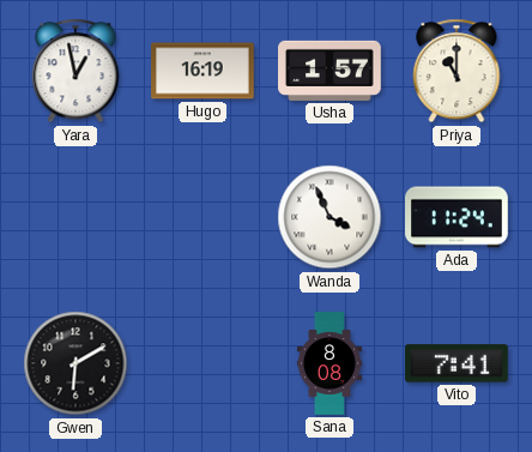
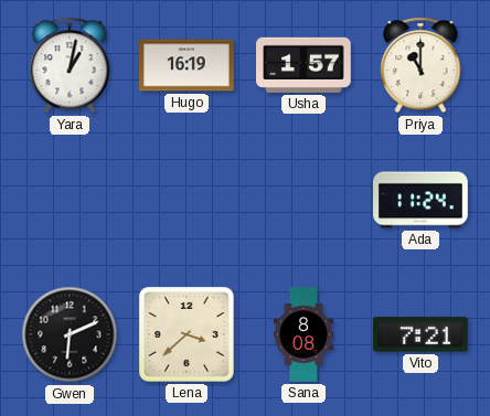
Yara: 12:58 -> 1:02 (70, 65)
Wanda: 3:56 -> none (330, 217)
Gwen: 6:10 -> 6:11 (70, 334)
Lena: none -> 3:38 (187, 334)
Vito: 7:41 -> 7:21 (422, 334)
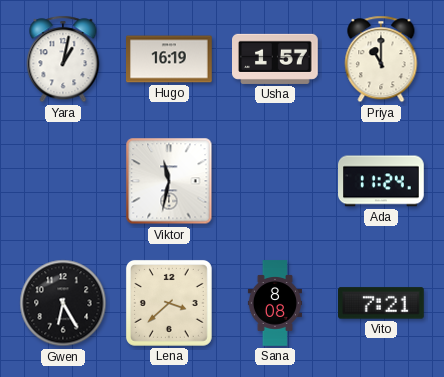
Viktor: none -> 11:32 (169, 181)
Gwen: 6:11 -> 6:25 (63, 303)
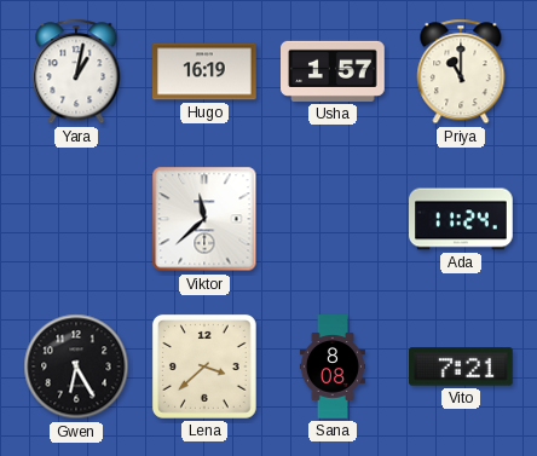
Viktor: 11:32 -> 11:38 (204, 219)
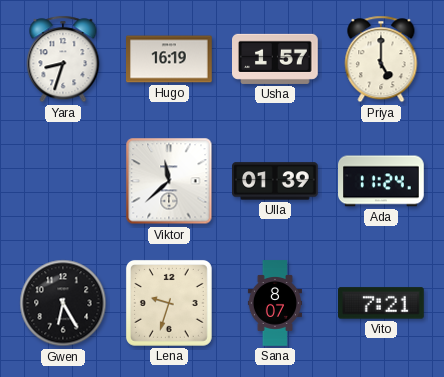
Yara: 1:02 -> 8:33 (63, 59)
Priya: 11:00 -> 5:00 (381, 59)
Ulla: none -> 01:39 (276, 181)
Lena: 3:38 -> 9:33 (169, 303)
Sana: 8:08 -> 8:07 (275, 303)
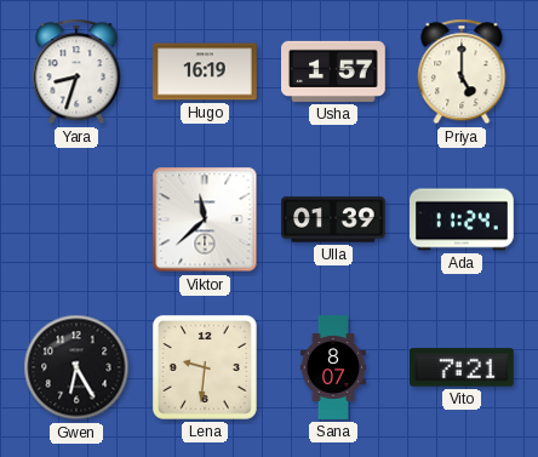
Lena: 9:33 -> 9:31 (205, 367)
